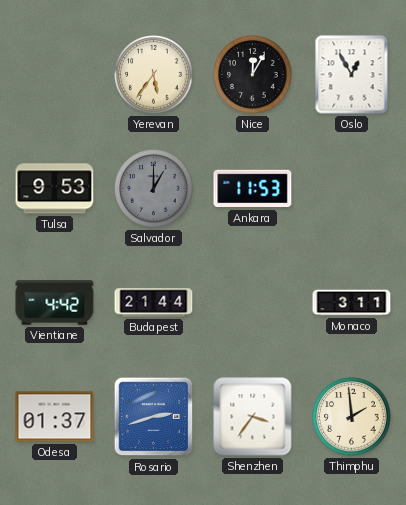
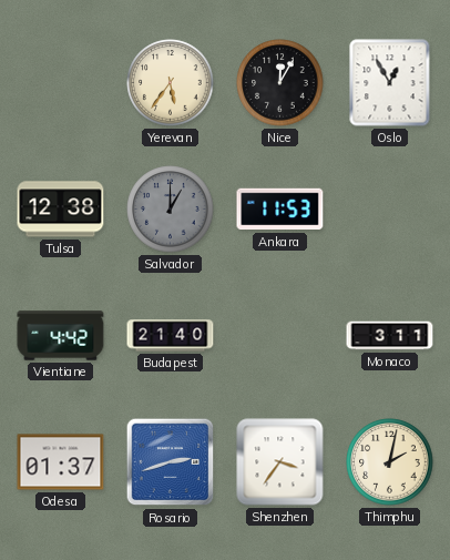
Tulsa: 9:53 -> 12:38 (61, 210)
Budapest: 21:44 -> 21:40 (171, 336)
Thimphu: 1:59 -> 2:02 (390, 462)
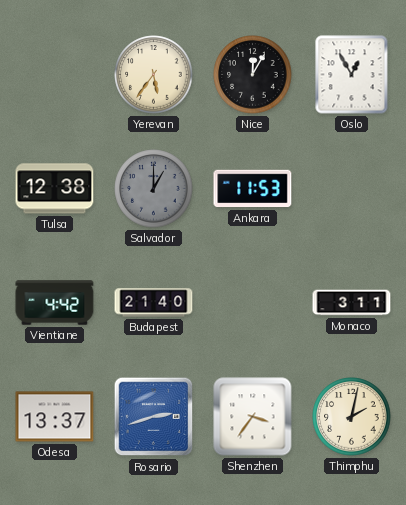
Odesa: 01:37 -> 13:37 (55, 417)
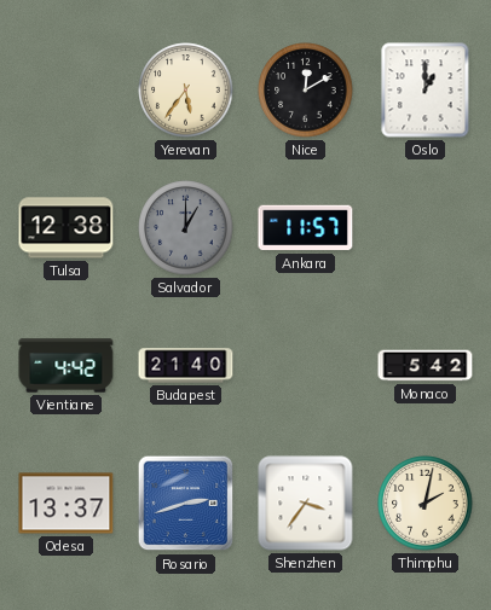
Nice: 12:05 -> 12:10 (306, 91)
Oslo: 12:55 -> 1:00 (426, 91)
Ankara: 11:53 -> 11:57 (306, 228)
Monaco: 3:11 -> 5:42 (426, 366)
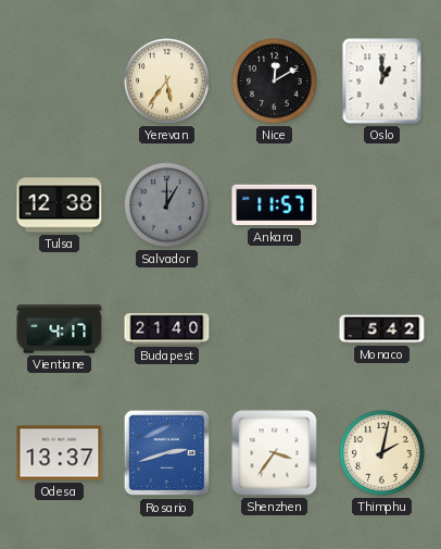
Vientiane: 4:42 -> 4:17 (60, 329)
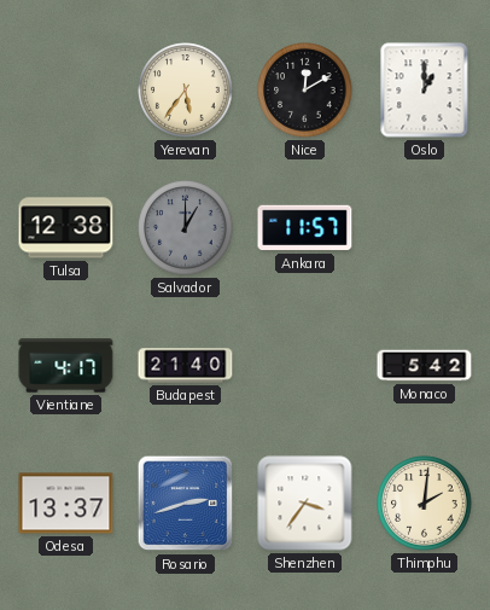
Thimphu: 2:02 -> 2:01 (425, 504)
